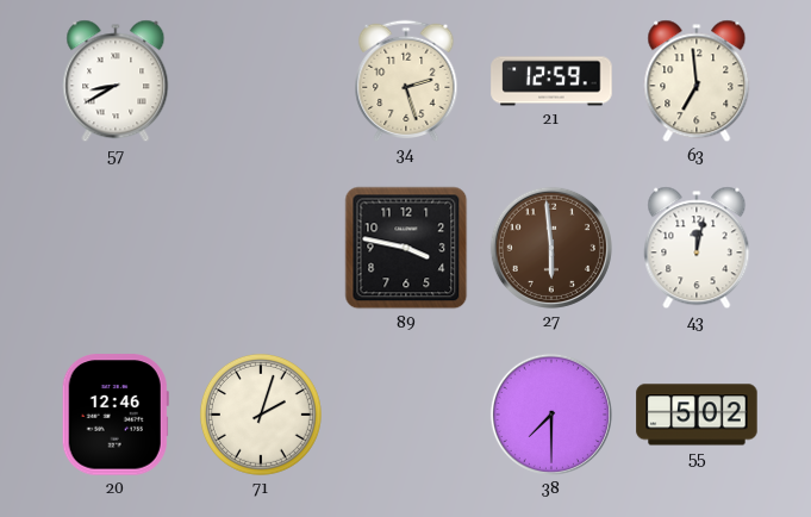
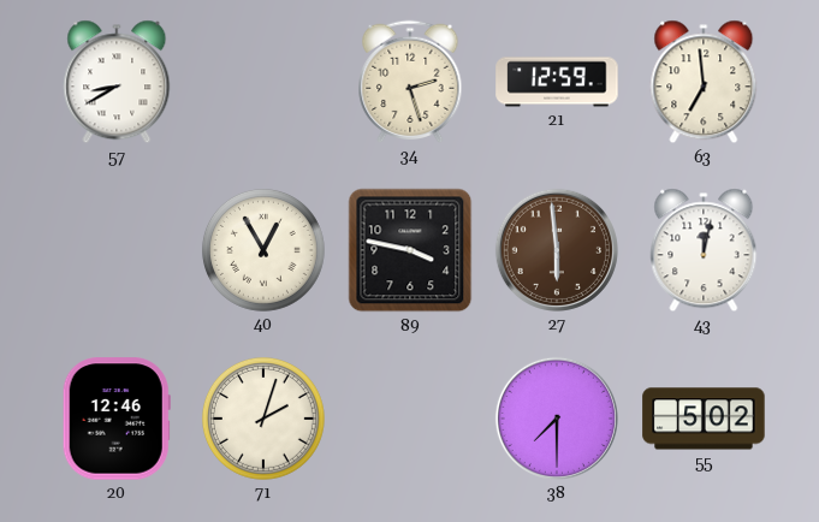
40: none -> 12:55 (263, 250)
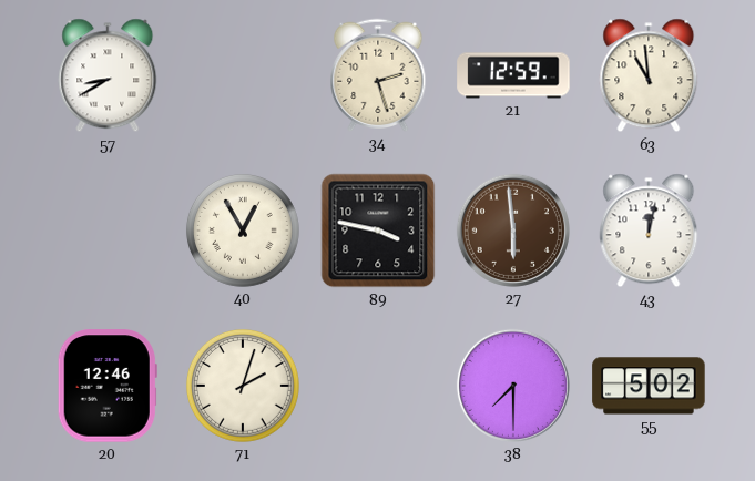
63: 6:59 -> 10:59 (649, 75)
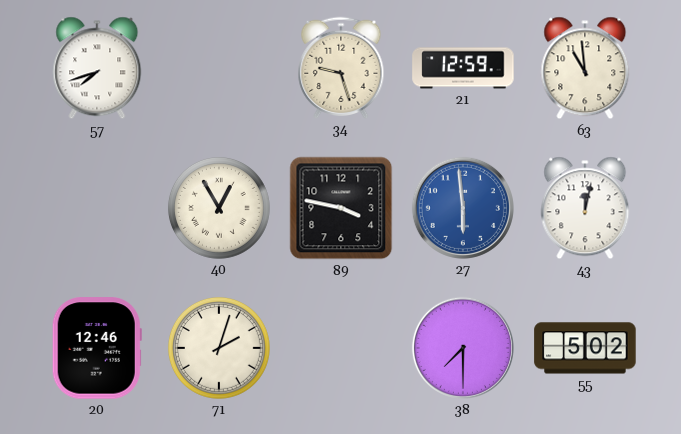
57: 8:40 -> 7:42 (97, 68)
34: 2:27 -> 9:27 (341, 68)
27 dial: brown -> blue (463, 208)
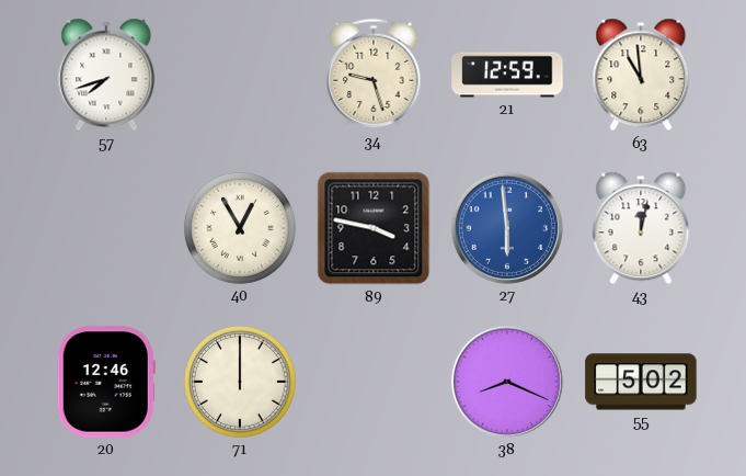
71: 2:03 -> 12:00 (240, 382)
38: 7:30 -> 8:19 (507, 382)
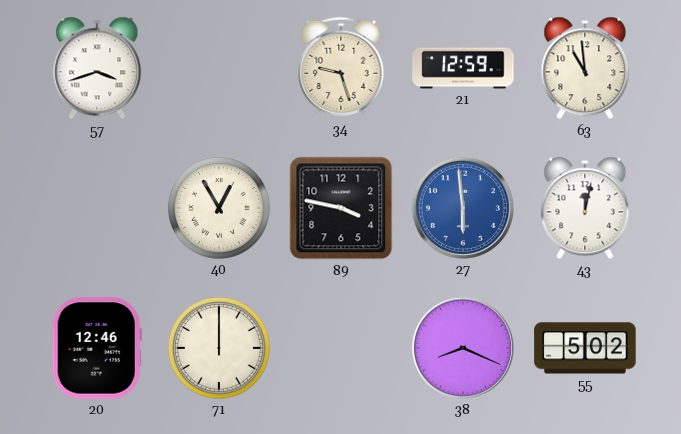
57: 7:42 -> 3:42 (97, 68)
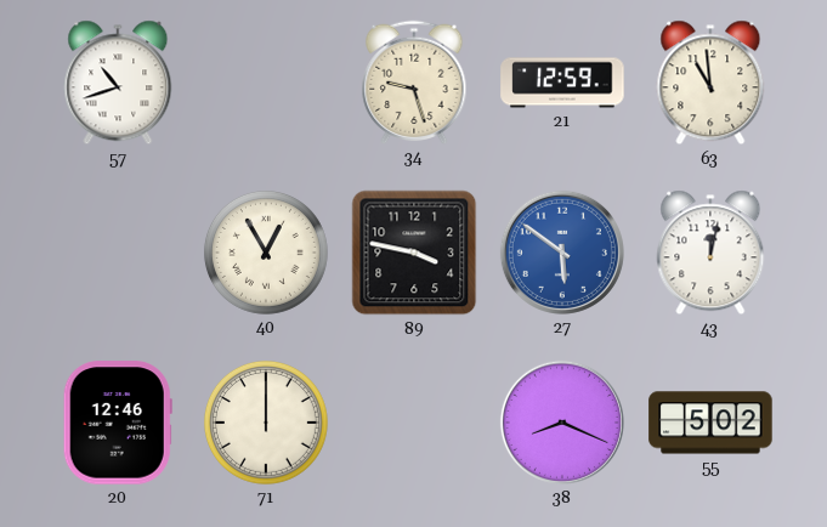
57: 3:42 -> 10:42 (118, 83)
27: 5:59 -> 5:51 (562, 253)
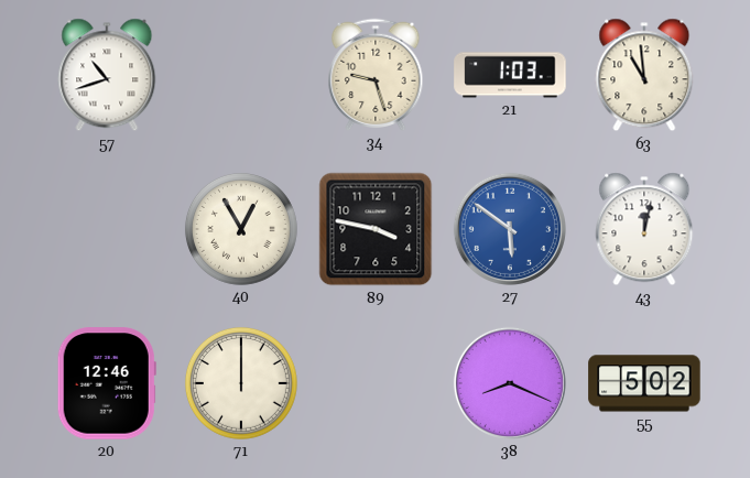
21: 12:59 -> 1:03 (510, 75)
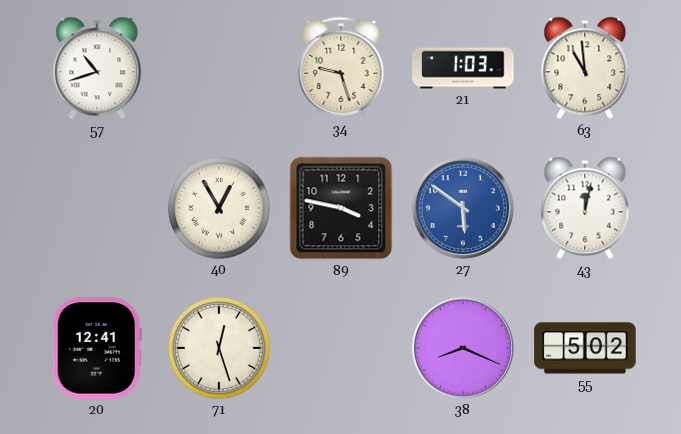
20: 12:46 -> 12:41 (97, 348)
71: 12:00 -> 12:27 (219, 348)
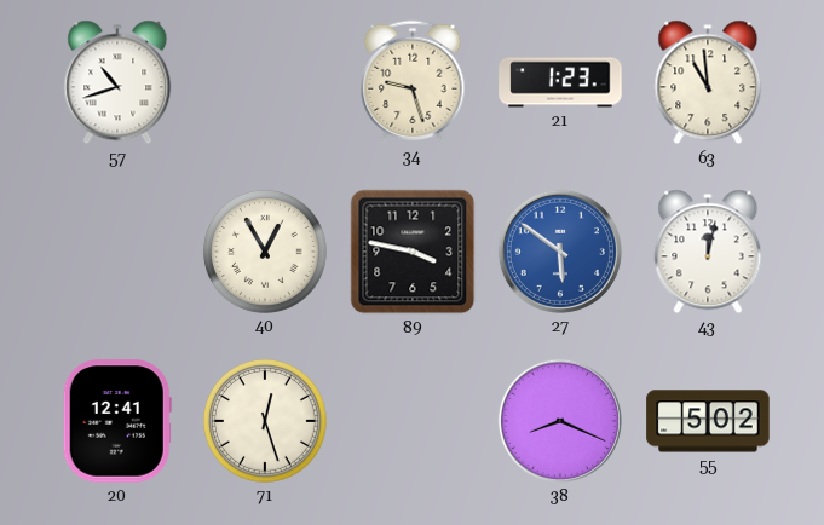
21: 1:03 -> 1:23 (560, 82)
